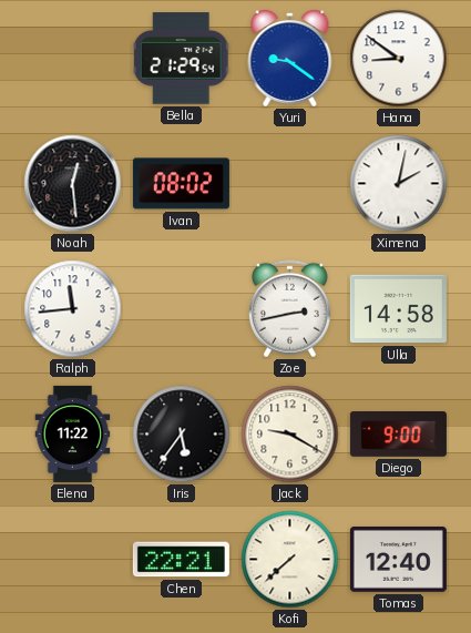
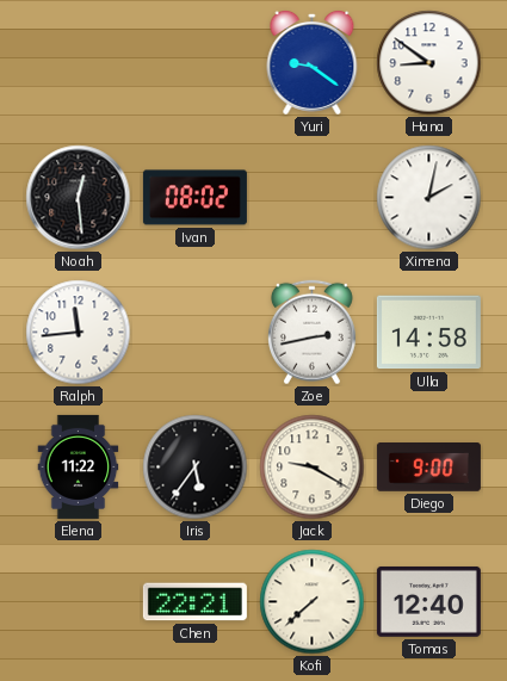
Bella: 21:29 -> none (181, 59)
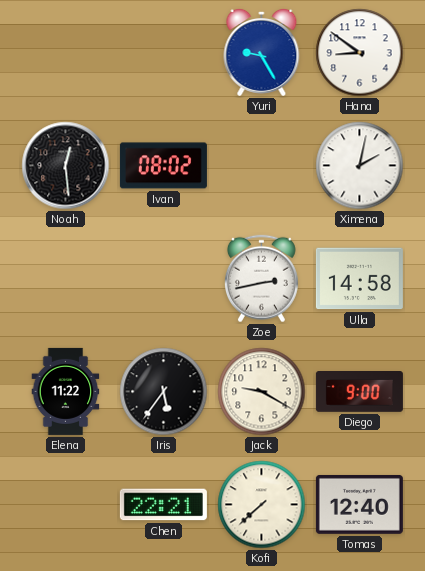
Yuri: 9:21 -> 9:25 (262, 52)
Ralph: 11:44 -> none (79, 333)
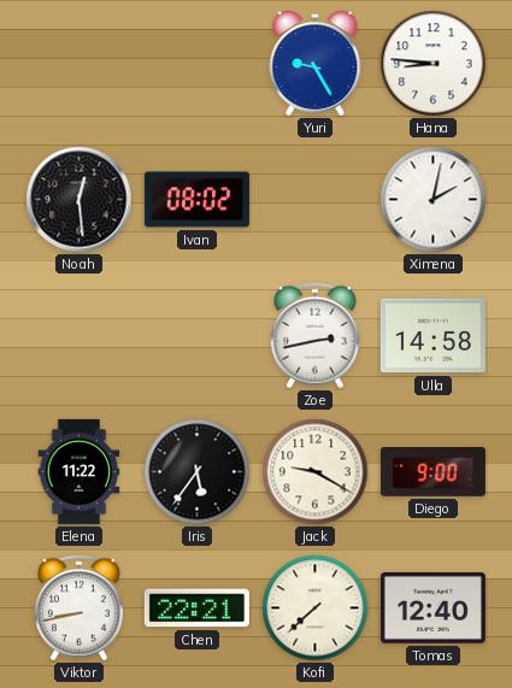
Hana: 8:51 -> 8:46 (434, 64)
Viktor: none -> 8:43 (78, 608)
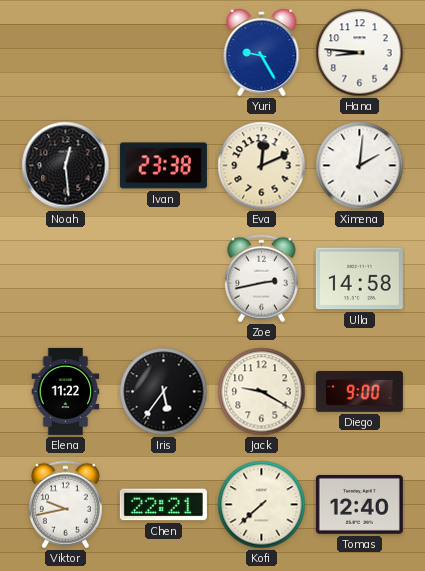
Ivan: 08:02 -> 23:38 (163, 166)
Eva: none -> 12:11 (262, 166)
Ximena: 2:02 -> 2:01 (360, 166)
Viktor: 8:43 -> 9:43 (65, 505)
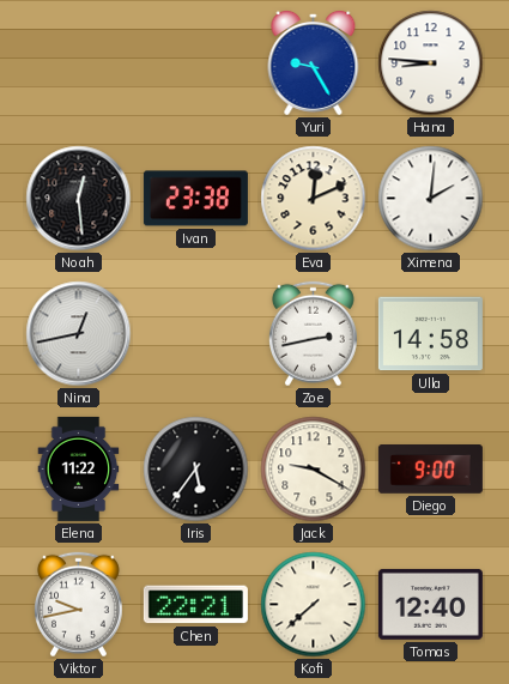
Nina: none -> 12:43 (79, 334)
